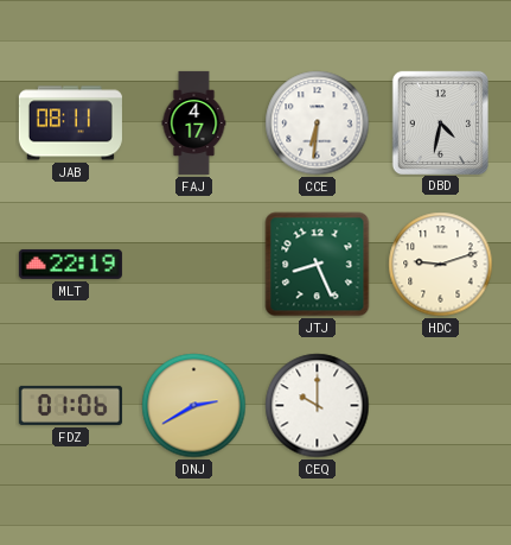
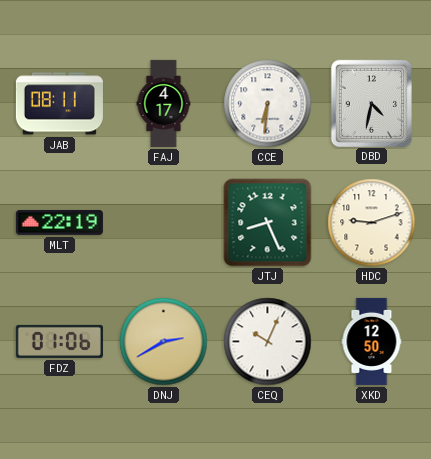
CEQ: 10:00 -> 10:04 (268, 342)
XKD: none -> 12:50 (372, 341)
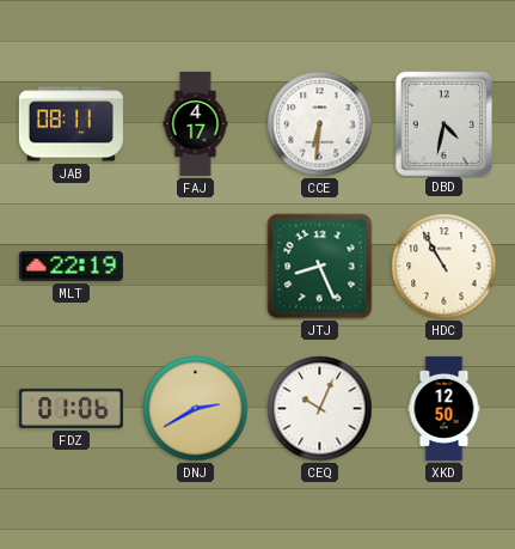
HDC: 9:12 -> 10:55 (445, 267)
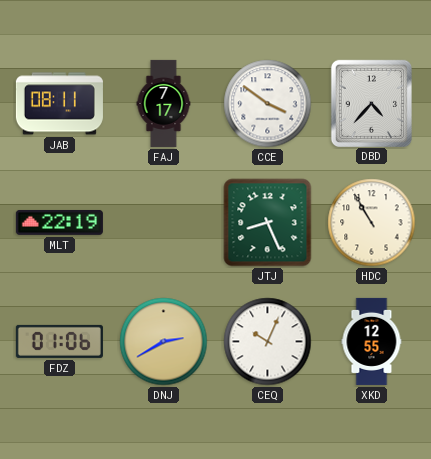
FAJ: 4:17 -> 7:17 (164, 103)
CCE: 6:31 -> 3:51 (268, 104)
DBD: 4:32 -> 4:37 (371, 103)
XKD: 12:50 -> 12:55 (372, 341)
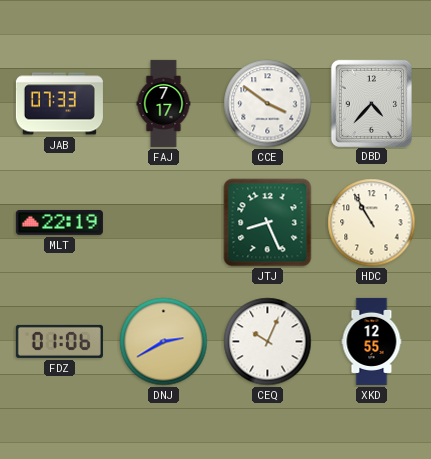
JAB: 08:11 -> 07:33 (59, 104)
